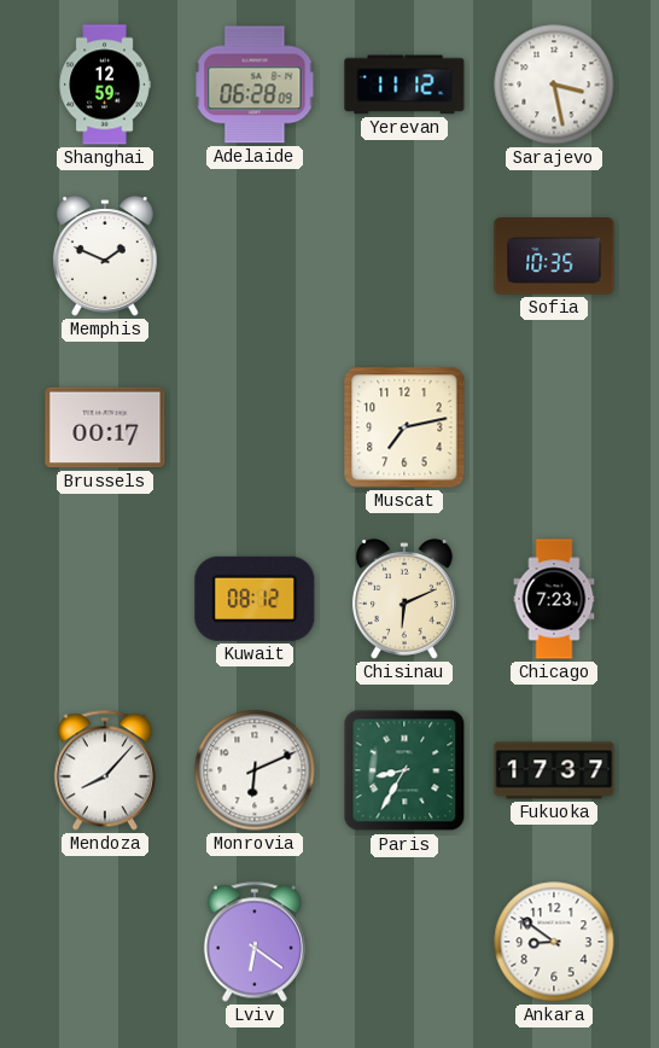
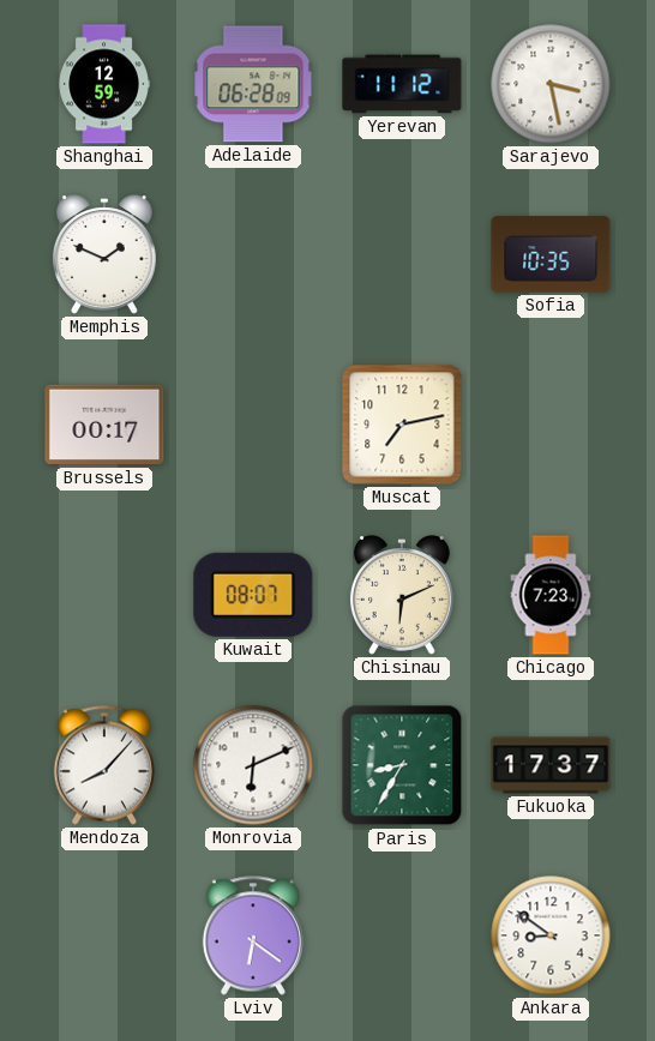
Kuwait: 08:12 -> 08:07 (253, 595)
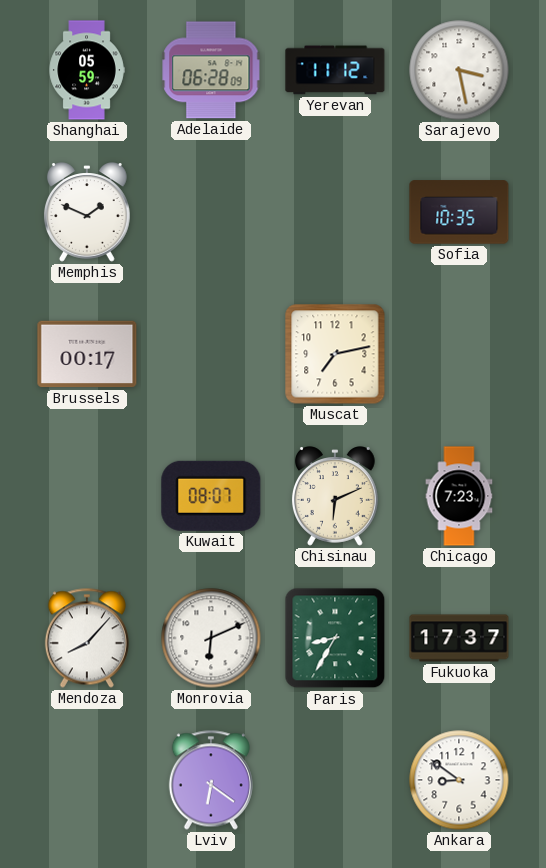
Shanghai: 12:59 -> 05:59 (87, 70)
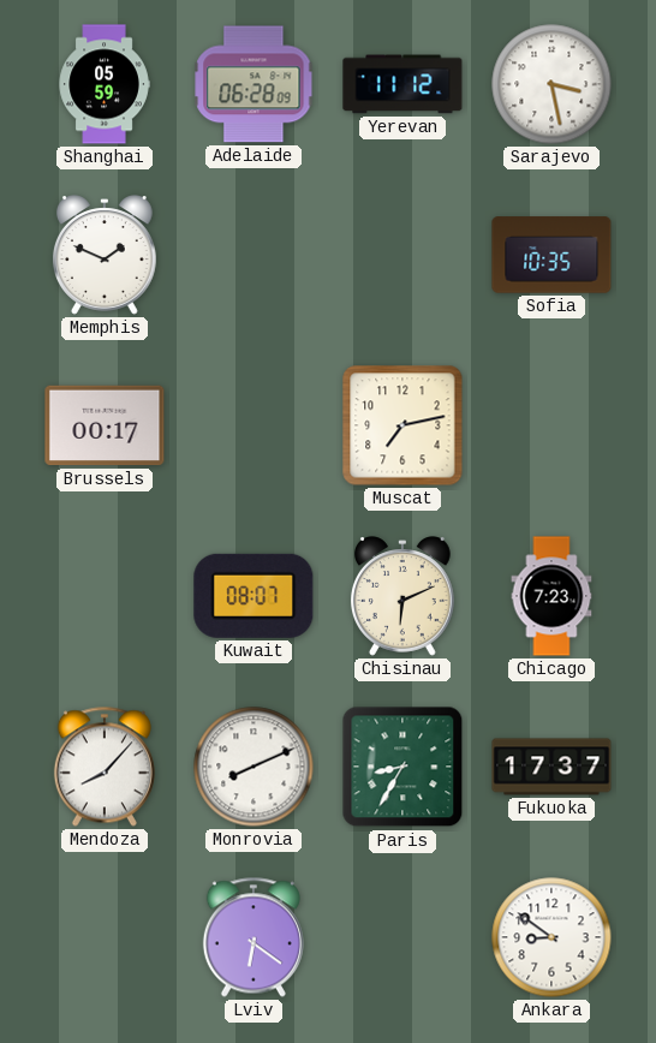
Monrovia: 6:11 -> 8:11 (254, 767)
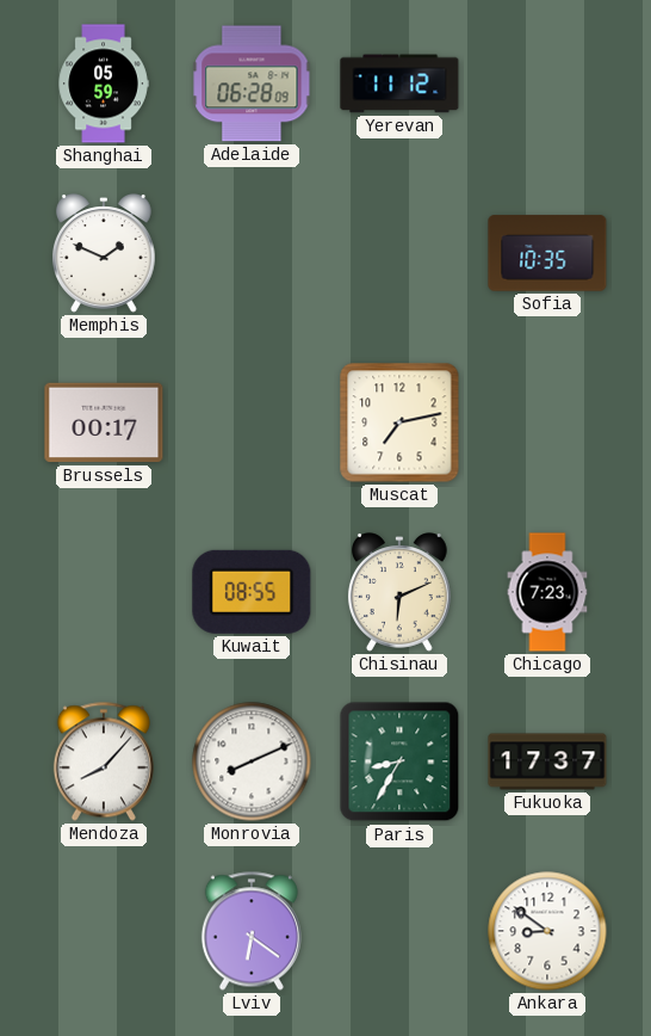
Sarajevo: 3:28 -> none (551, 84)
Kuwait: 08:07 -> 08:55 (252, 592)
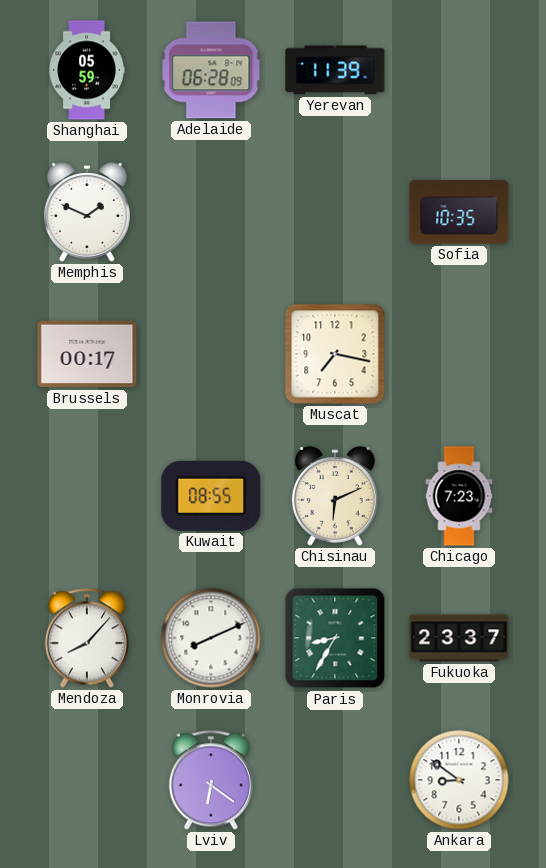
Yerevan: 11:12 -> 11:39 (335, 70)
Muscat: 7:13 -> 7:17 (335, 354)
Fukuoka: 17:37 -> 23:37 (459, 638)
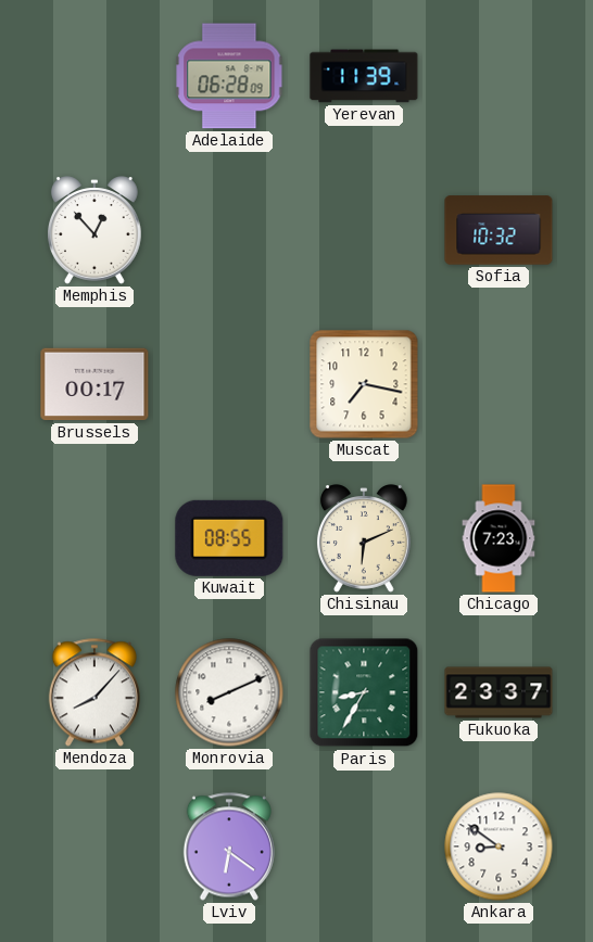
Shanghai: 05:59 -> none (87, 70)
Memphis: 1:49 -> 12:53 (94, 230)
Sofia: 10:35 -> 10:32 (499, 230)
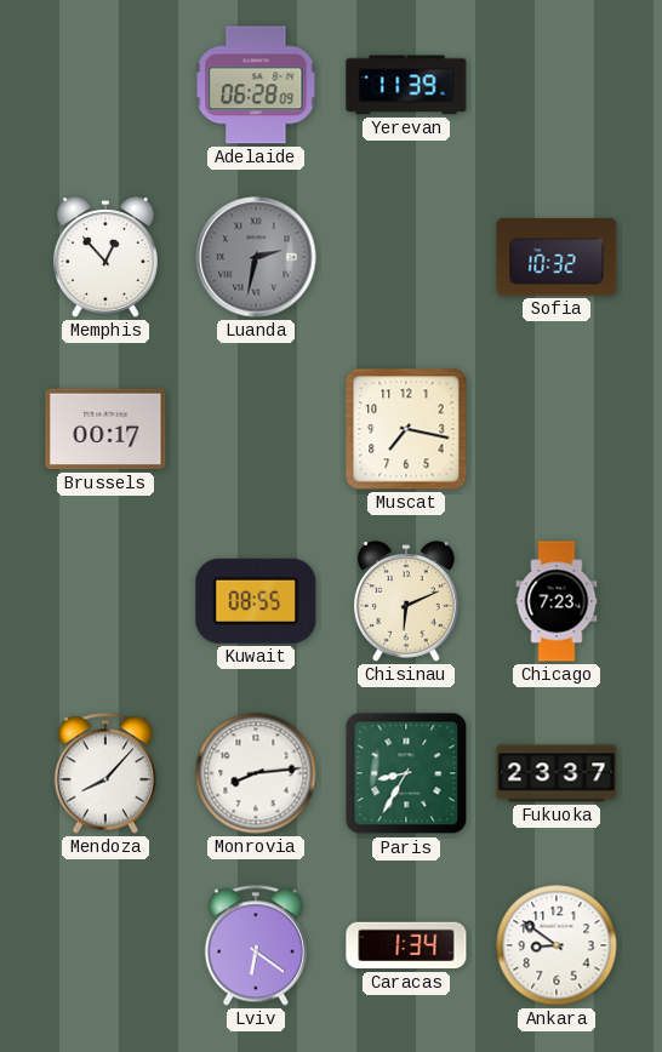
Luanda: none -> 2:32 (256, 257)
Monrovia: 8:11 -> 8:14 (256, 773)
Caracas: none -> 1:34 (406, 945)
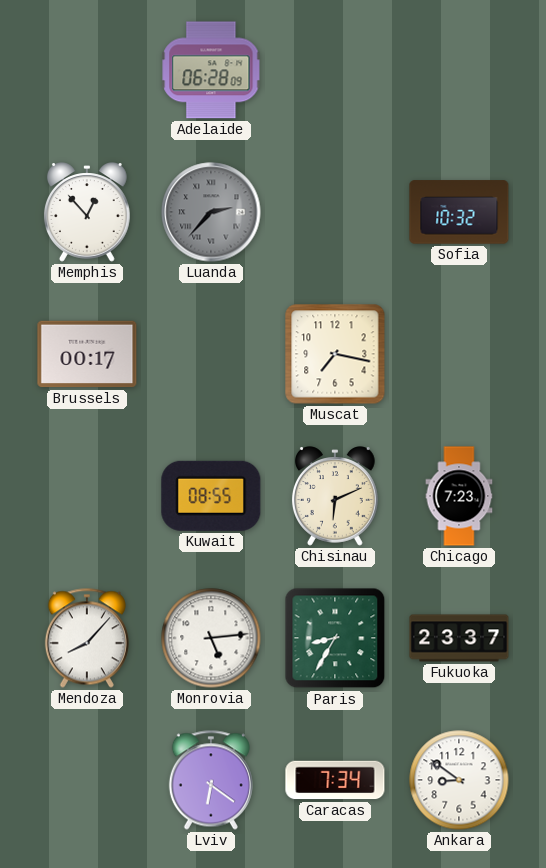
Yerevan: 11:39 -> none (406, 85)
Luanda: 2:32 -> 2:37 (211, 212)
Monrovia: 8:14 -> 5:14 (211, 638)
Caracas: 1:34 -> 7:34 (335, 780)
